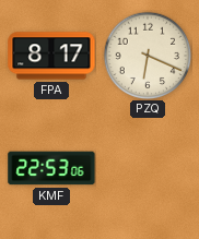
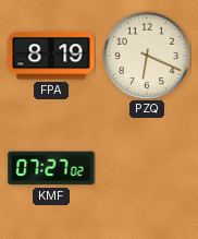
FPA: 8:17 -> 8:19 (51, 56)
KMF: 22:53 -> 07:27 (51, 168)
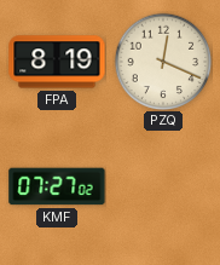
PZQ: 6:19 -> 12:19 (163, 62)
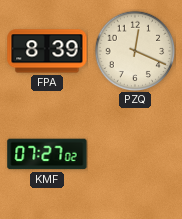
FPA: 8:19 -> 8:39 (47, 51)
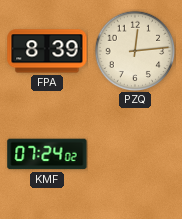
PZQ: 12:19 -> 12:14 (135, 51)
KMF: 07:27 -> 07:24 (47, 154)
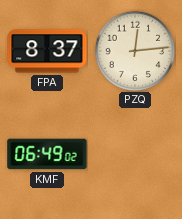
FPA: 8:39 -> 8:37 (47, 51)
KMF: 07:24 -> 06:49 (47, 154)
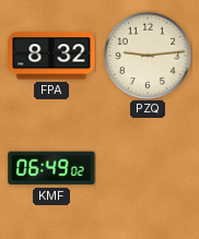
FPA: 8:37 -> 8:32 (51, 56)
PZQ: 12:14 -> 9:14 (148, 56)
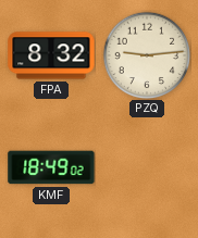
KMF: 06:49 -> 18:49 (51, 167)
